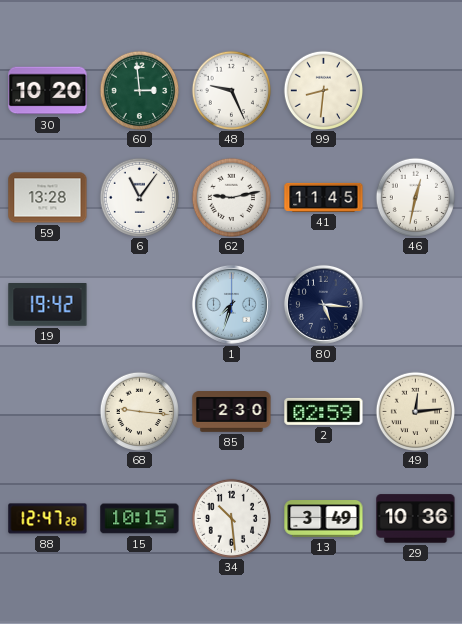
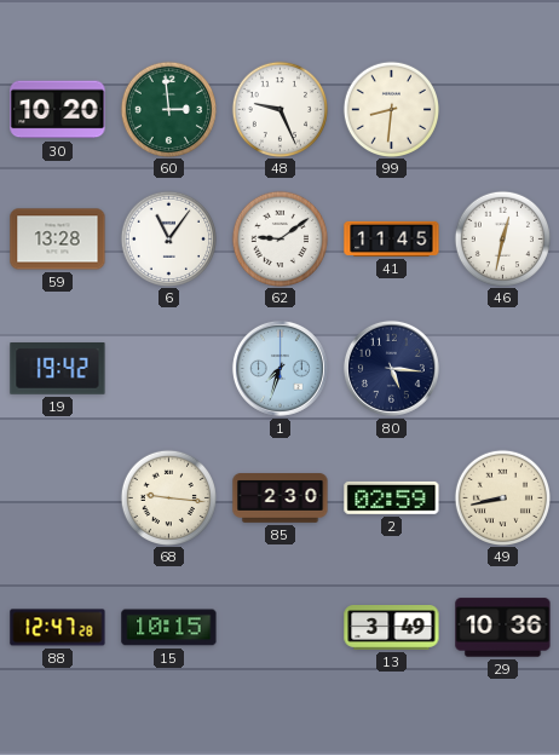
62: 9:13 -> 9:09 (279, 238)
49: 12:14 -> 8:43 (502, 497)
34: 10:29 -> none (231, 518)
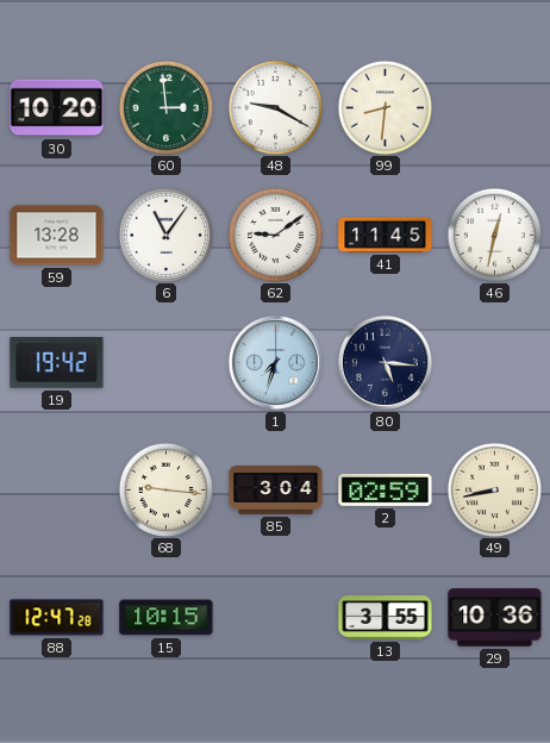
48: 9:26 -> 9:20 (275, 107)
85: 2:30 -> 3:04 (276, 491)
13: 3:49 -> 3:55 (386, 618)
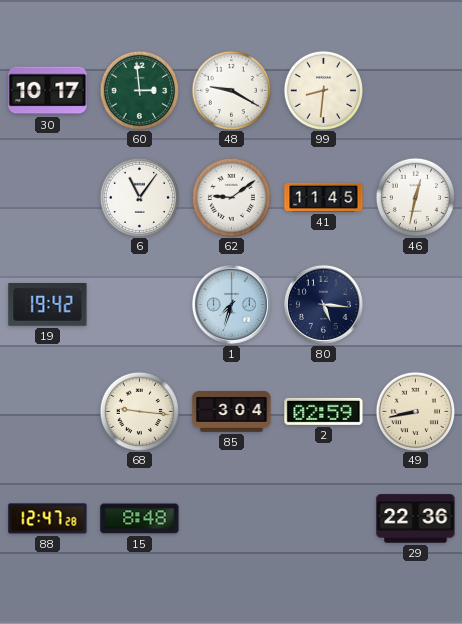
30: 10:20 -> 10:17 (48, 91)
59: 13:28 -> none (57, 236)
15: 10:15 -> 8:48 (140, 519)
13: 3:55 -> none (386, 618)
29: 10:36 -> 22:36 (416, 519)
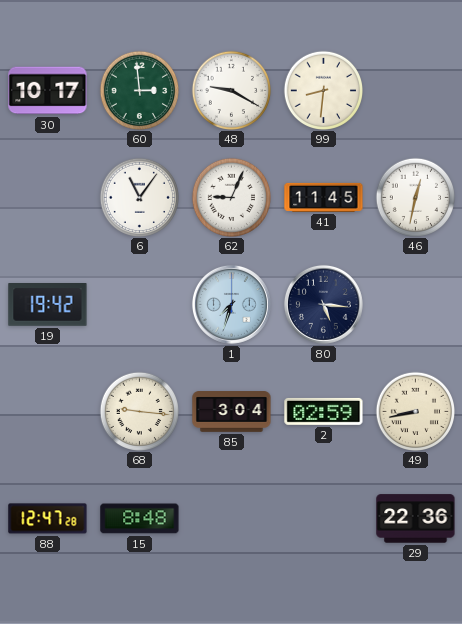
62: 9:09 -> 9:04 (231, 197)
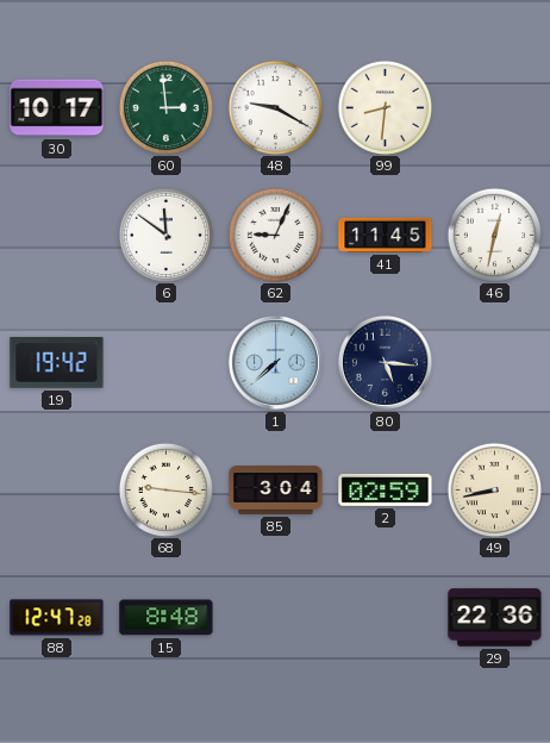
6: 11:06 -> 11:51 (165, 235)
1: 7:33 -> 7:38 (275, 362)
